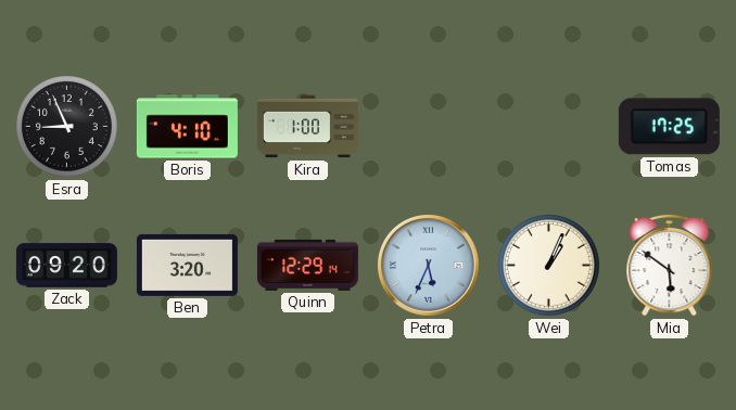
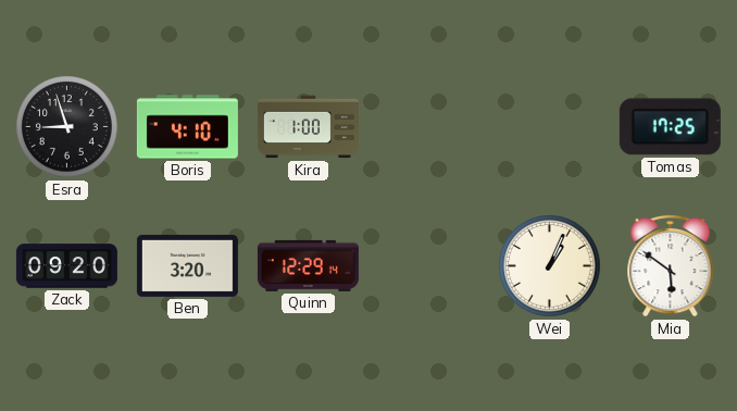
Esra: 8:56 -> 8:57 (67, 127)
Petra: 5:34 -> none (428, 265)
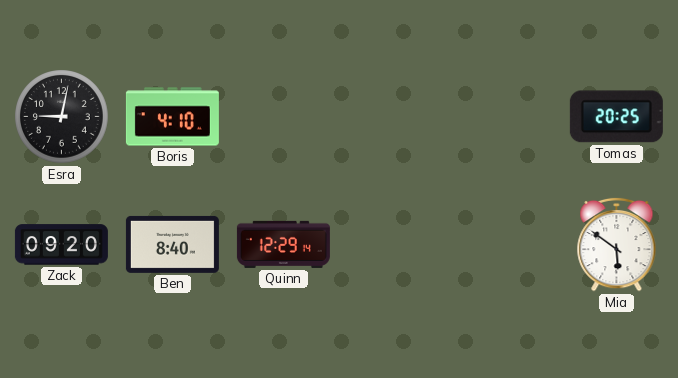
Esra: 8:57 -> 9:02 (62, 117)
Kira: 1:00 -> none (308, 127)
Tomas: 17:25 -> 20:25 (616, 117)
Ben: 3:20 -> 8:40 (172, 244)
Wei: 1:04 -> none (550, 266)
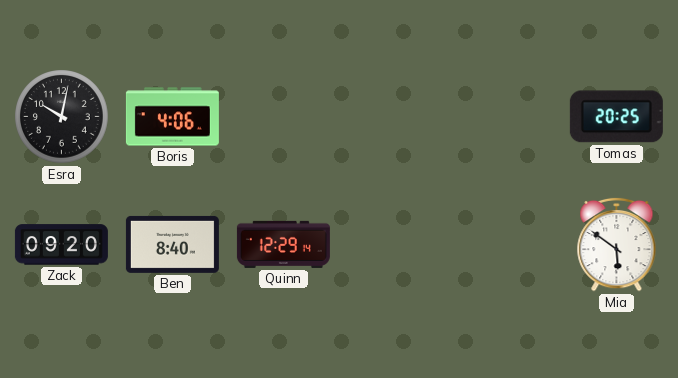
Esra: 9:02 -> 10:02 (62, 117)
Boris: 4:10 -> 4:06 (172, 117)
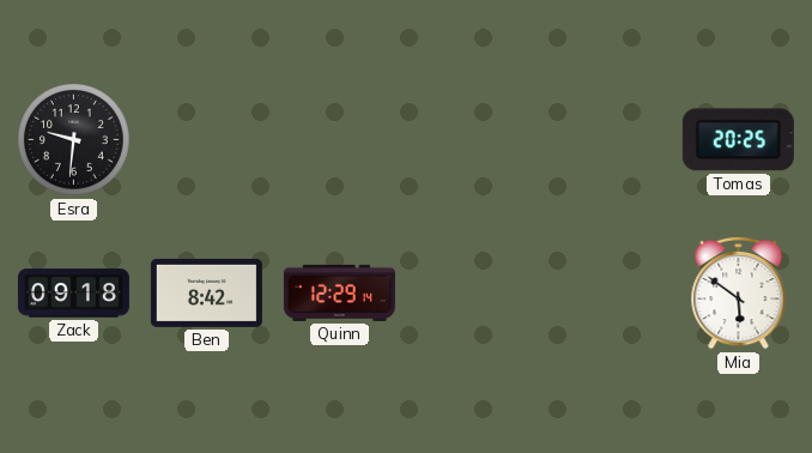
Esra: 10:02 -> 9:31 (74, 140)
Boris: 4:06 -> none (172, 117)
Zack: 09:20 -> 09:18 (73, 294)
Ben: 8:40 -> 8:42 (206, 292)
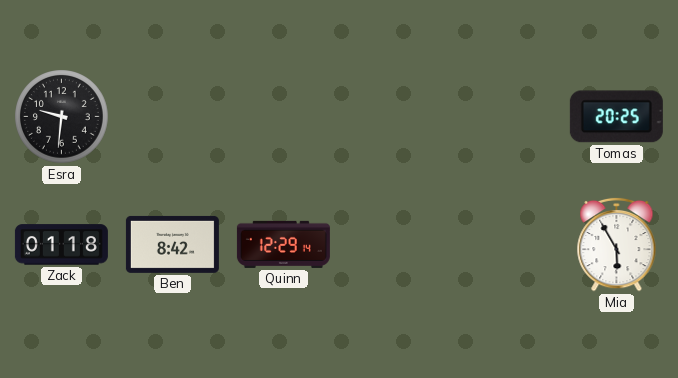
Zack: 09:18 -> 01:18 (61, 245)
Mia: 5:51 -> 5:55 (617, 244)
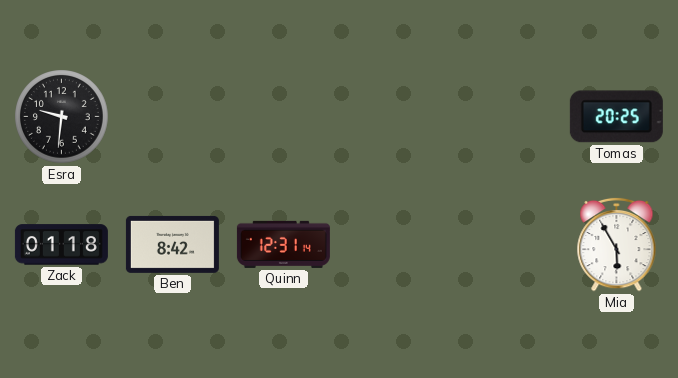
Quinn: 12:29 -> 12:31 (283, 244)
